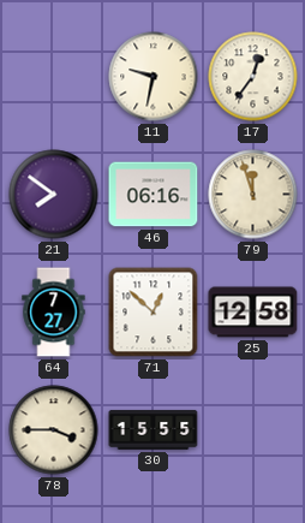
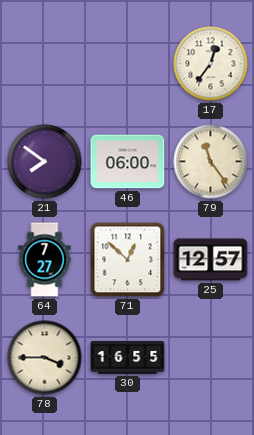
11: 9:32 -> none (154, 77)
46: 06:16 -> 06:00 (128, 162)
79: 11:57 -> 11:24 (211, 162)
25: 12:58 -> 12:57 (211, 260)
30: 15:55 -> 16:55 (128, 357)
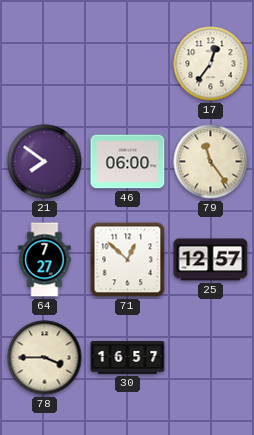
30: 16:55 -> 16:57 (128, 357)
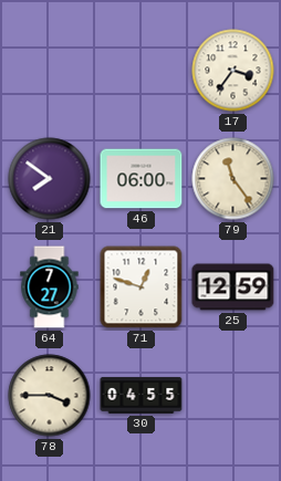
17: 12:36 -> 3:36 (233, 71)
71: 12:52 -> 12:48 (142, 287)
25: 12:57 -> 12:59 (233, 287)
30: 16:57 -> 04:55 (142, 395)
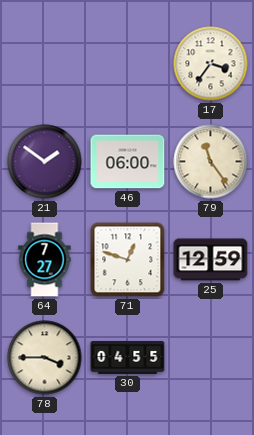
21: 7:51 -> 1:51 (45, 162)
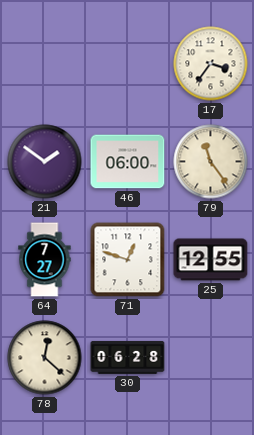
25: 12:59 -> 12:55 (211, 260)
78: 3:45 -> 12:22 (45, 358)
30: 04:55 -> 06:28 (128, 357)
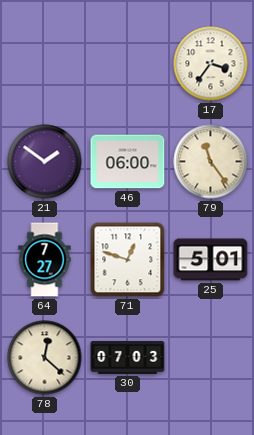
25: 12:55 -> 5:01 (211, 260)
30: 06:28 -> 07:03 (128, 357)
